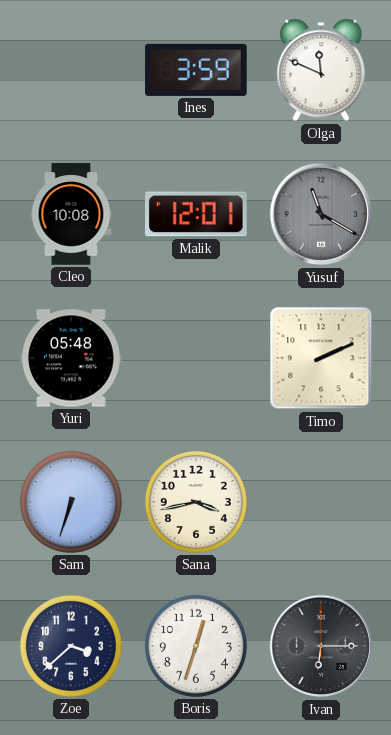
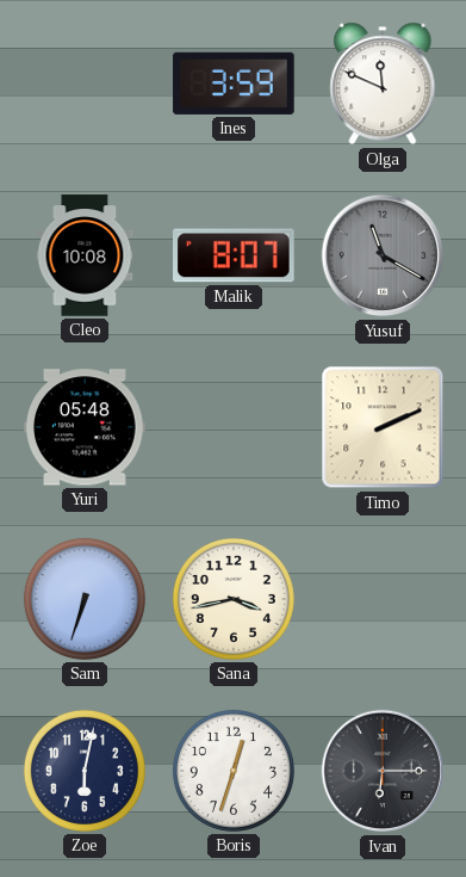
Malik: 12:01 -> 8:07 (235, 255)
Zoe: 3:38 -> 6:02 (85, 771)
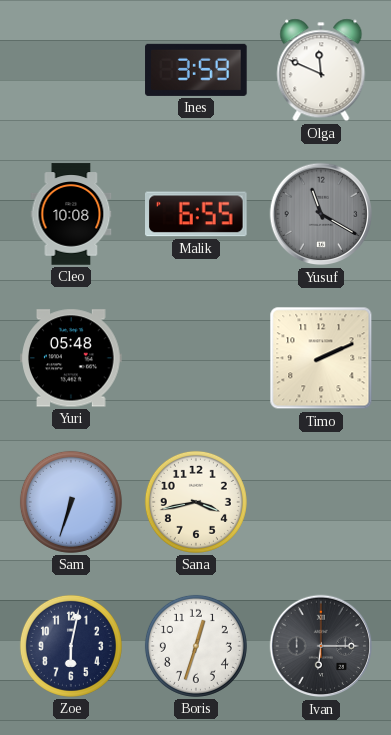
Malik: 8:07 -> 6:55 (197, 214)
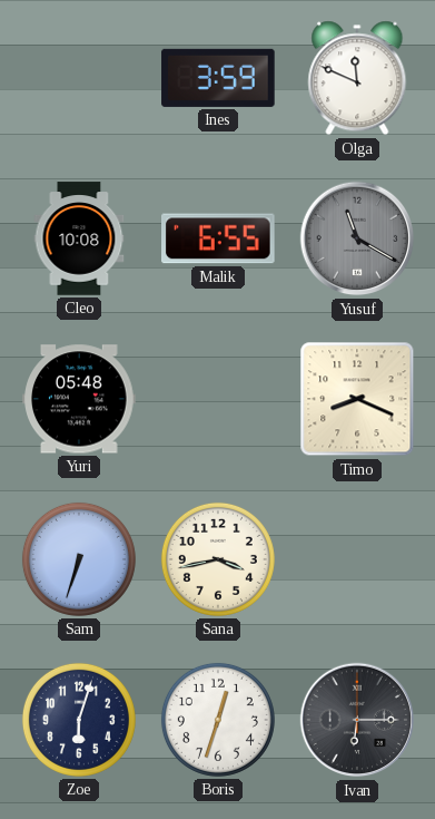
Timo: 2:11 -> 8:19 (357, 399)
Zoe: 6:02 -> 6:03 (79, 720)
